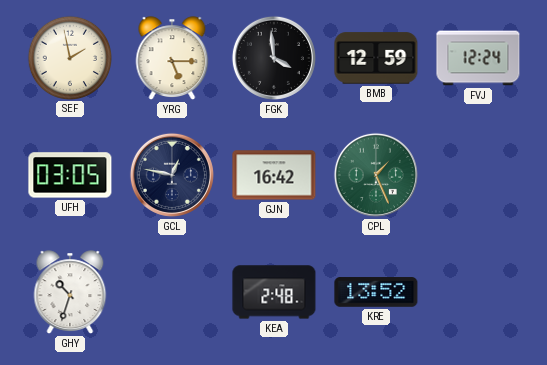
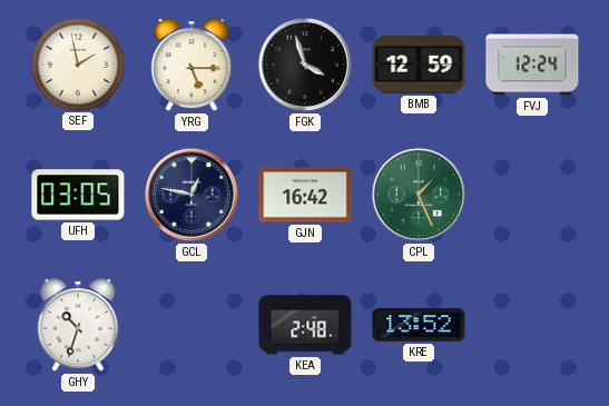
FGK: 3:59 -> 3:57 (305, 65)
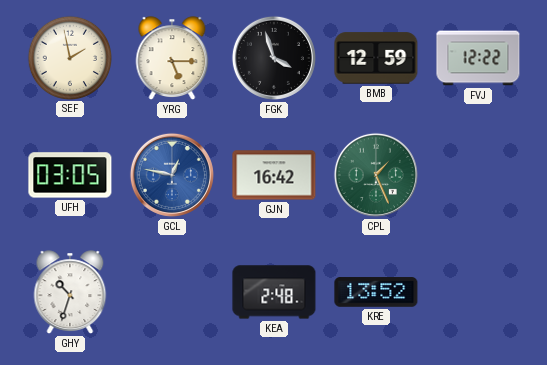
FVJ: 12:24 -> 12:22 (478, 58)
GCL dial: navy -> blue (172, 175)
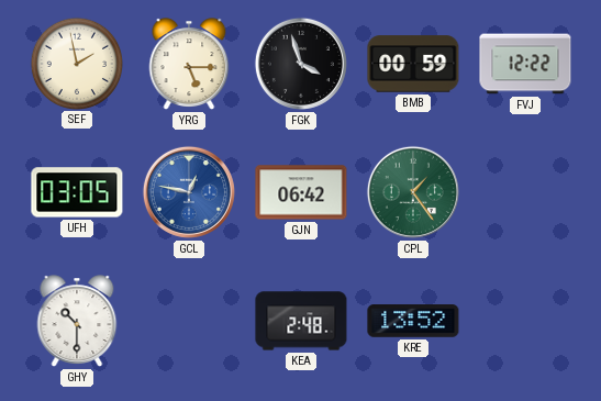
BMB: 12:59 -> 00:59 (413, 64)
GJN: 16:42 -> 06:42 (301, 192)
CPL: 1:26 -> 1:24 (413, 192)
GHY: 10:33 -> 10:30 (77, 321)
